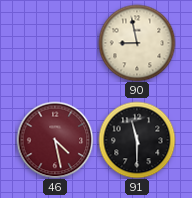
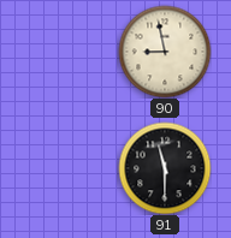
46: 4:28 -> none (55, 140)
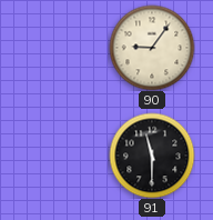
90: 8:58 -> 9:06 (152, 48)
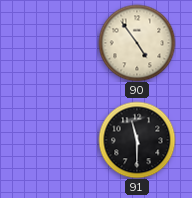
90: 9:06 -> 4:54 (137, 43)
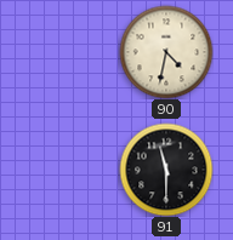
90: 4:54 -> 4:32 (166, 52)
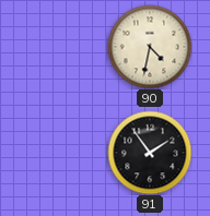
91: 11:30 -> 1:54 (150, 153)
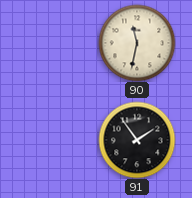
90: 4:32 -> 11:32 (137, 43)
